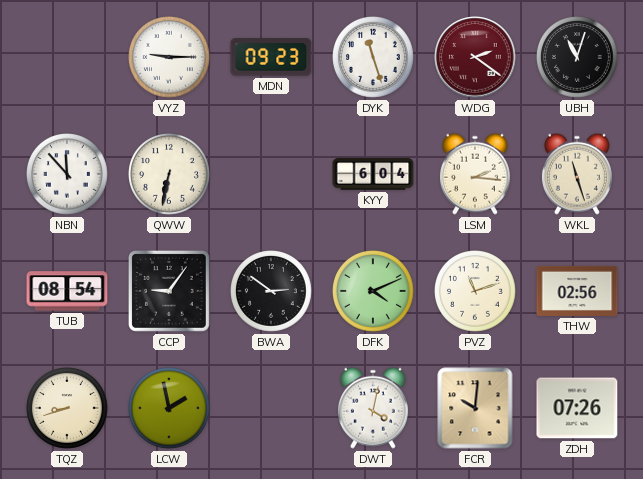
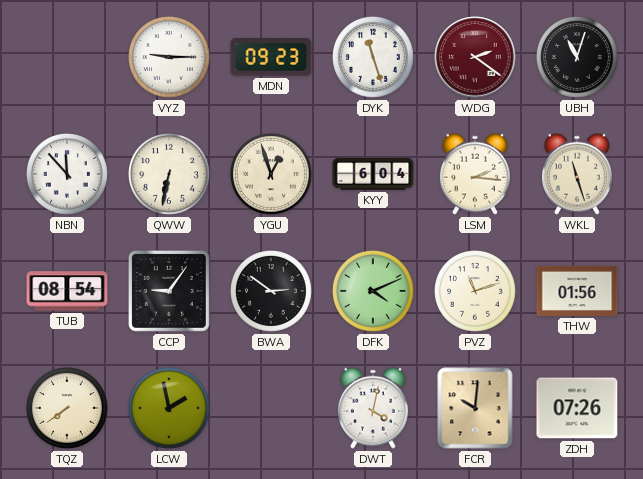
YGU: none -> 12:57 (272, 175)
THW: 02:56 -> 01:56 (577, 291)
TQZ: 8:42 -> 7:39 (68, 409)
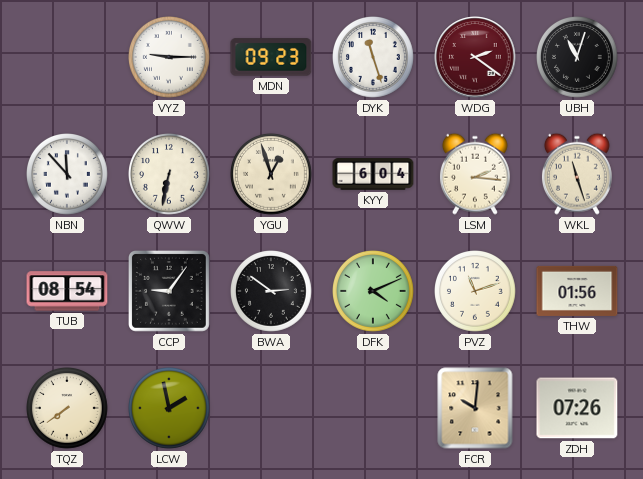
DWT: 4:02 -> none (373, 408)
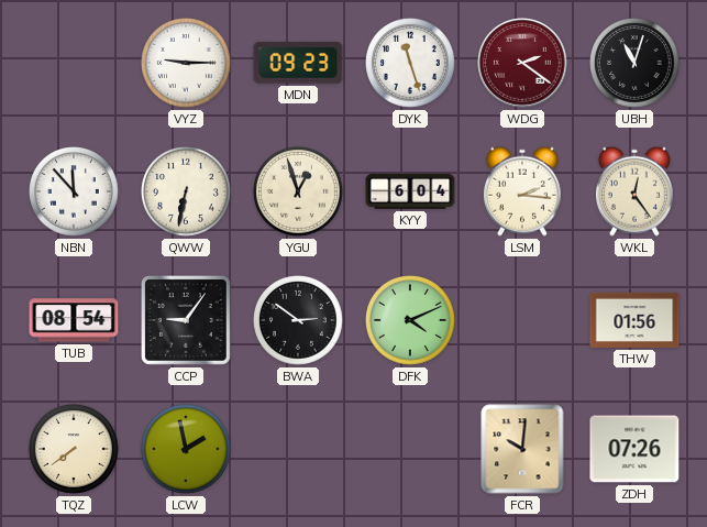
WKL: 11:27 -> 12:24 (634, 191)
PVZ: 11:12 -> none (476, 292)
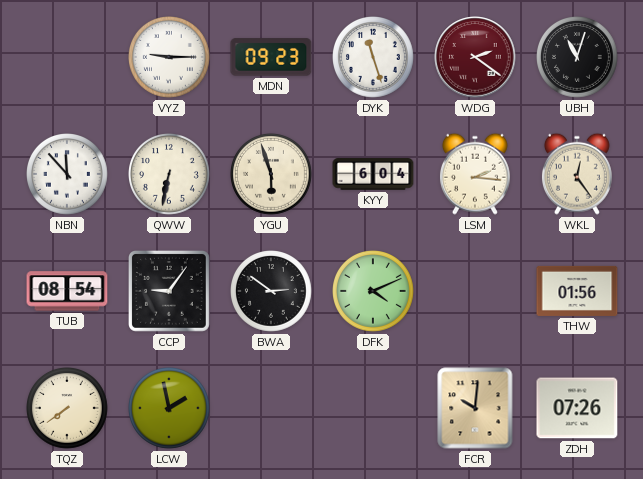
YGU: 12:57 -> 5:57 (272, 175)
